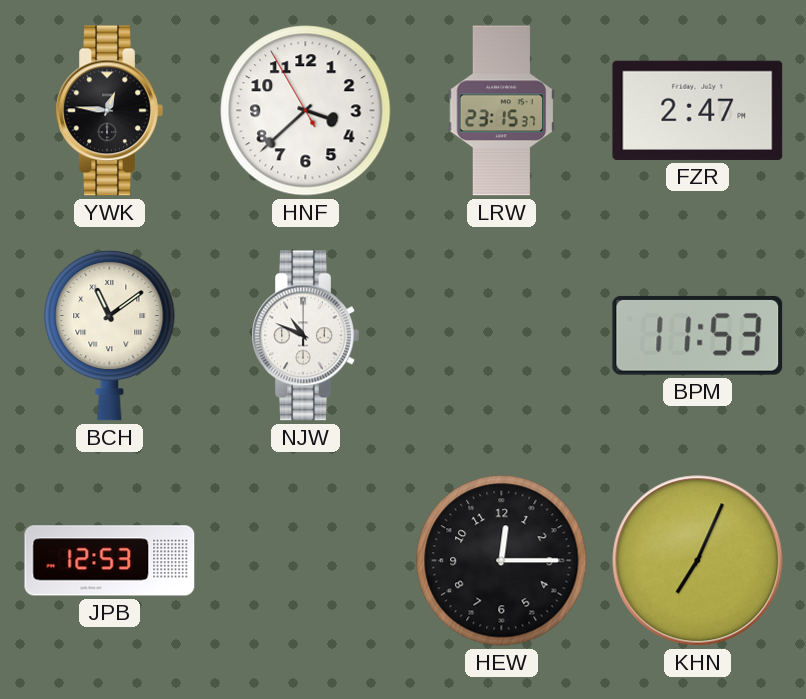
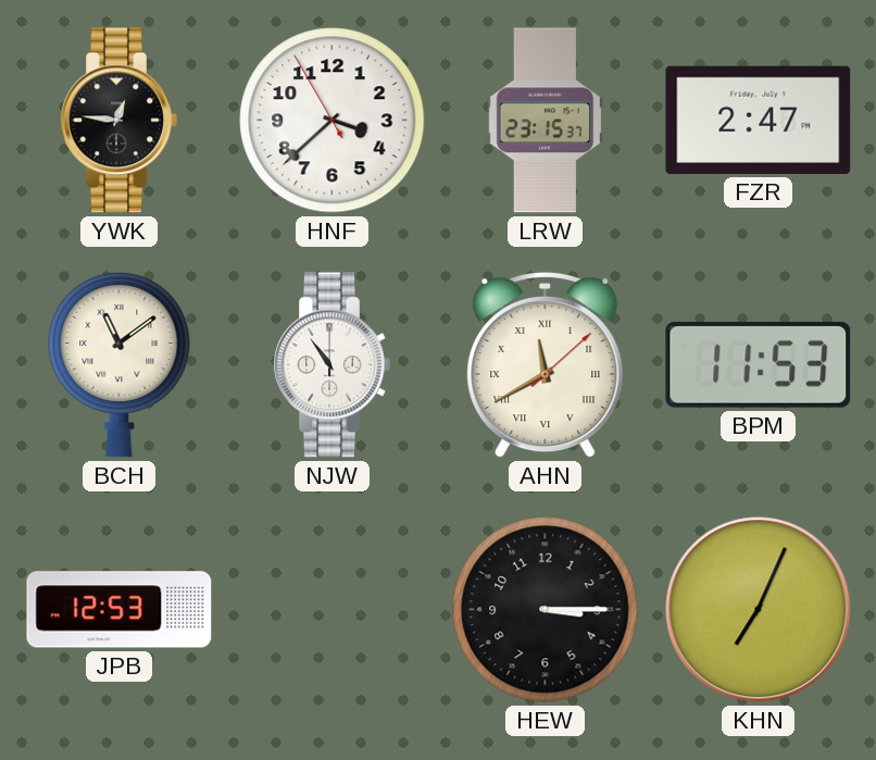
NJW: 10:49 -> 10:54 (331, 365)
AHN: none -> 11:40 (546, 365)
HEW: 12:15 -> 3:15 (546, 610)
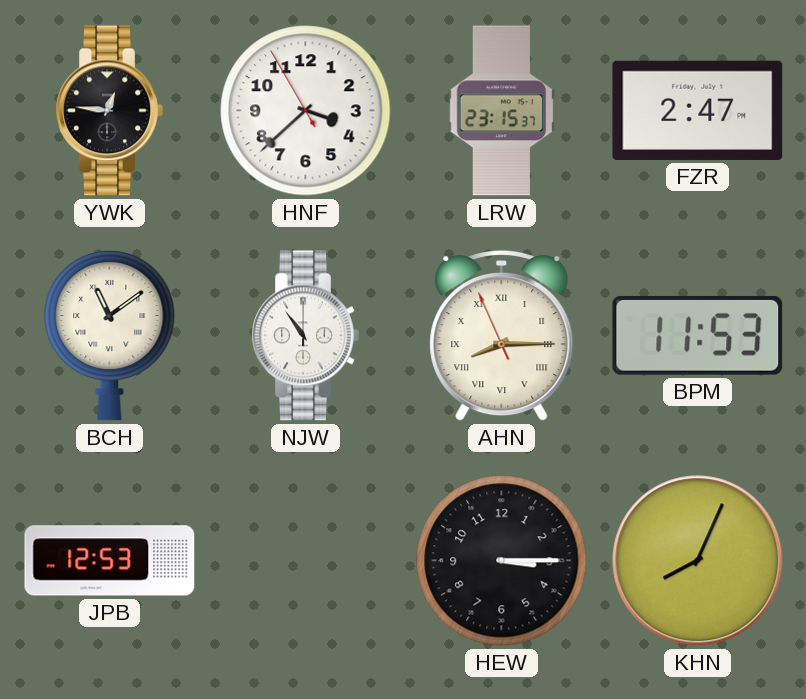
AHN: 11:40 -> 8:14 (502, 336)
KHN: 7:04 -> 8:04 (698, 561)
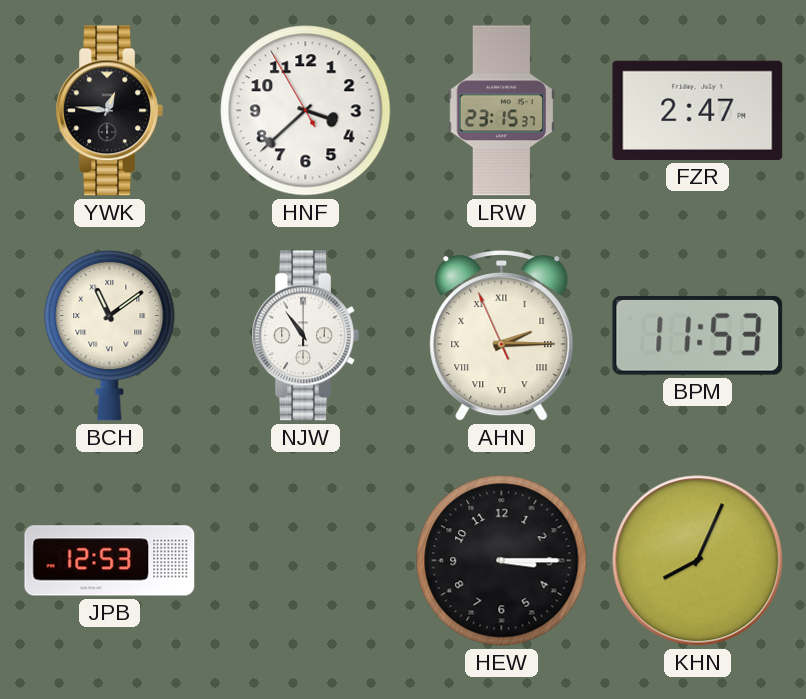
AHN: 8:14 -> 2:14 (502, 336)
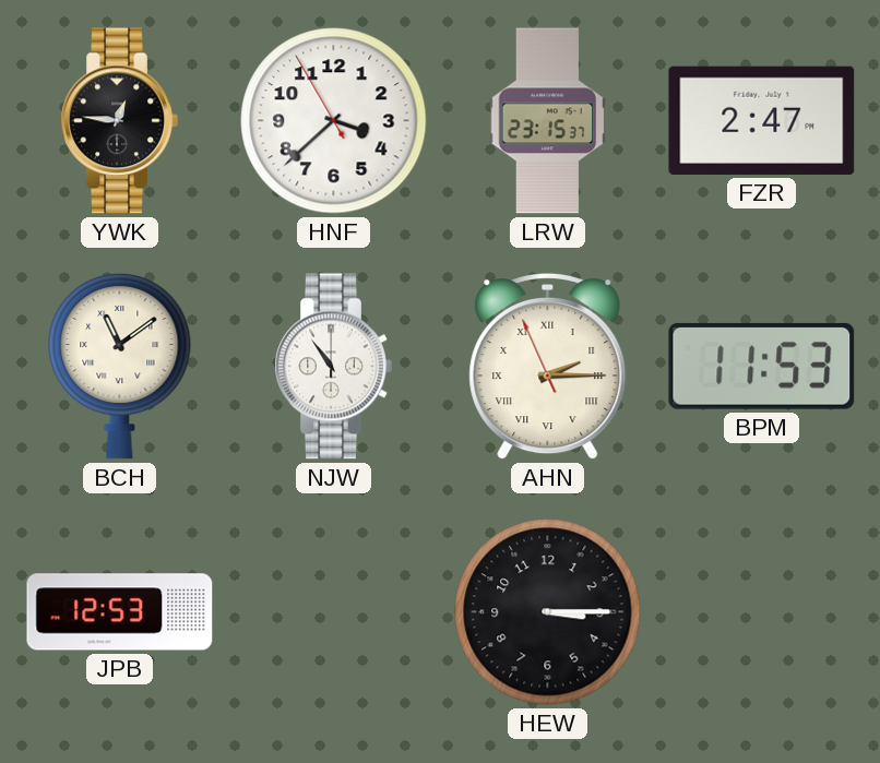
KHN: 8:04 -> none (698, 561)
